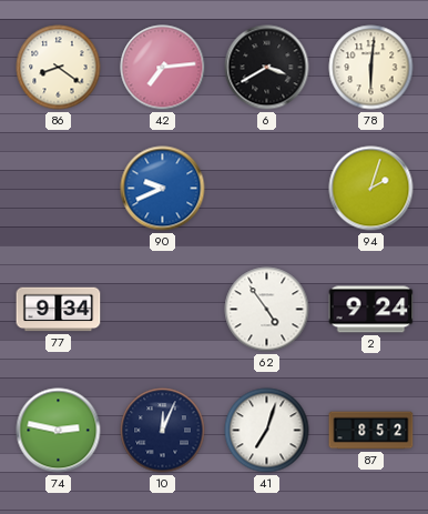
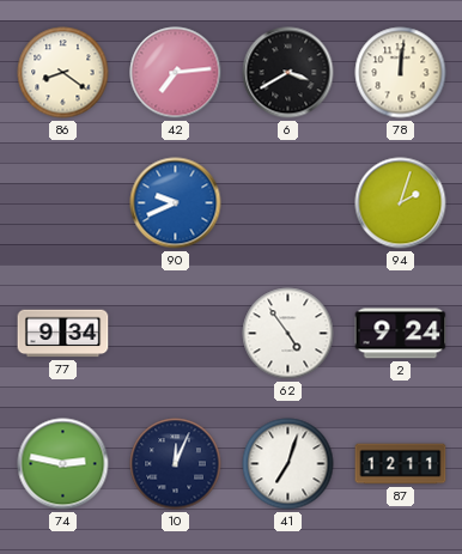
78: 6:01 -> 12:01 (401, 73)
87: 8:52 -> 12:11 (401, 464)
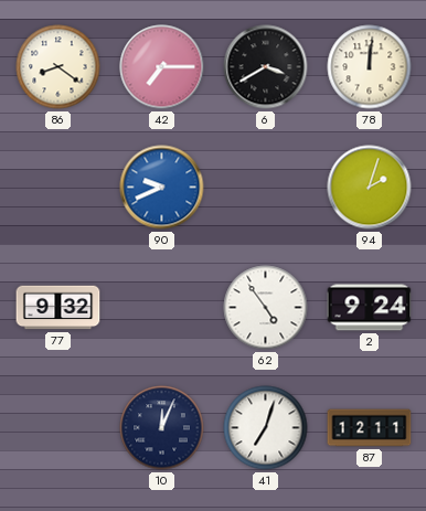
42: 7:14 -> 7:15 (162, 67)
77: 9:34 -> 9:32 (58, 308)
74: 2:47 -> none (63, 464)
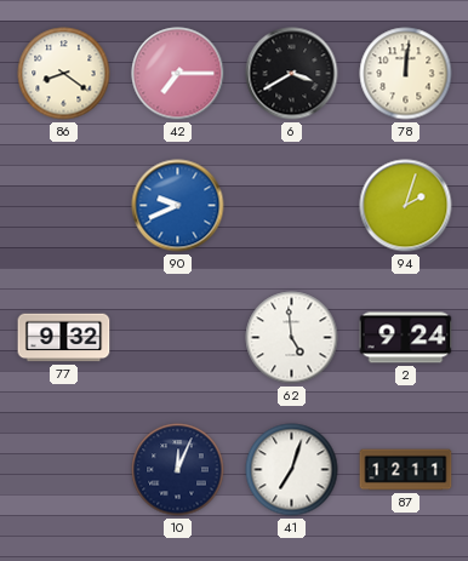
62: 4:54 -> 4:59 (292, 338)
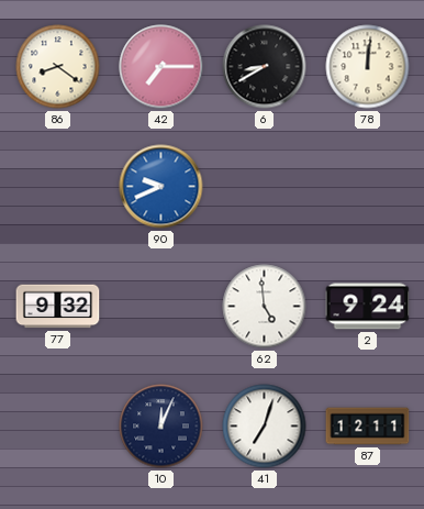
6: 3:40 -> 8:40 (265, 67)
94: 2:03 -> none (406, 206)
